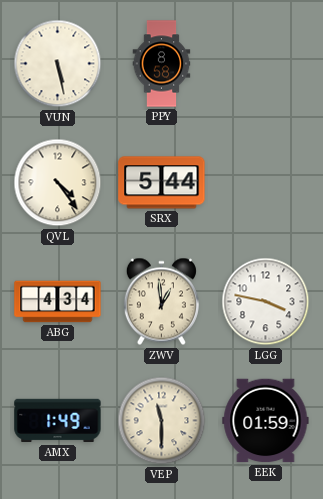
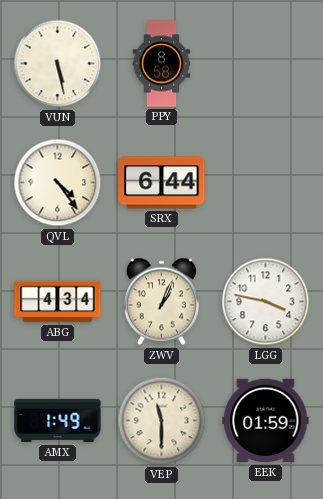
SRX: 5:44 -> 6:44 (162, 183)
ZWV: 12:59 -> 1:04 (161, 302)
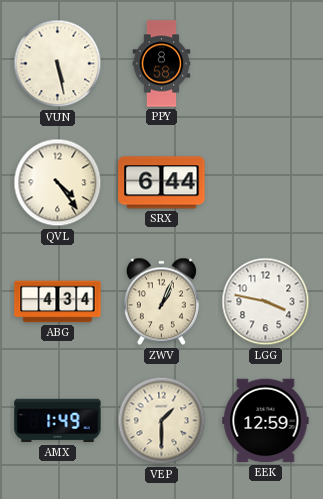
VEP: 11:30 -> 1:30 (162, 421)
EEK: 01:59 -> 12:59 (266, 421)
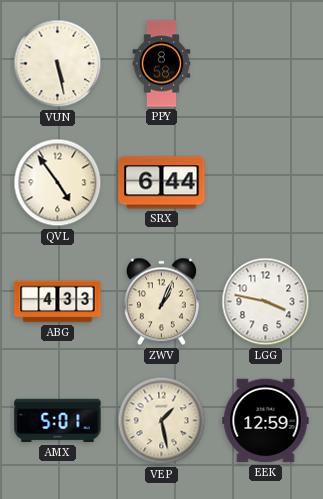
QVL: 4:24 -> 4:54 (58, 183)
ABG: 4:34 -> 4:33 (58, 302)
AMX: 1:49 -> 5:01 (58, 421)
VEP: 1:30 -> 1:28 (162, 421)
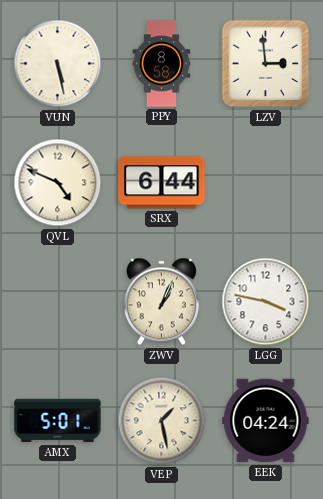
LZV: none -> 2:59 (266, 64)
QVL: 4:54 -> 4:49 (58, 183)
ABG: 4:33 -> none (58, 302)
EEK: 12:59 -> 04:24 (266, 421)
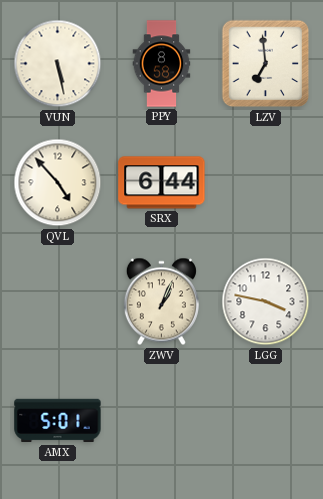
LZV: 2:59 -> 6:59 (266, 64)
QVL: 4:49 -> 4:53 (58, 183)
VEP: 1:28 -> none (162, 421)
EEK: 04:24 -> none (266, 421)
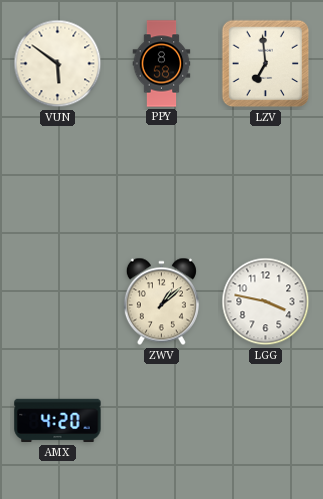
VUN: 5:28 -> 5:51 (58, 64)
QVL: 4:53 -> none (58, 183)
SRX: 6:44 -> none (162, 183)
ZWV: 1:04 -> 1:08 (161, 302)
AMX: 5:01 -> 4:20 (58, 421)
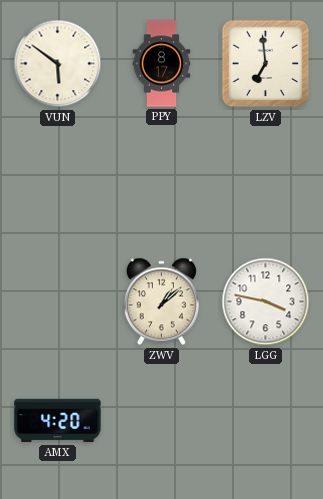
PPY: 8:58 -> 8:17 (162, 64)
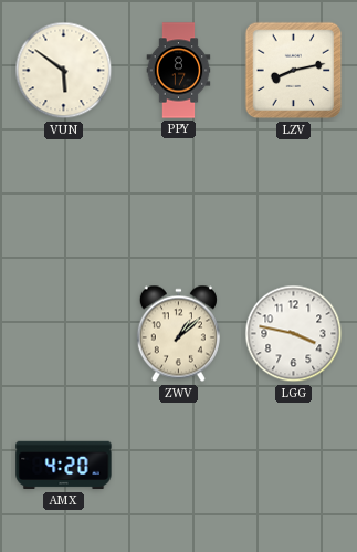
LZV: 6:59 -> 8:13 (294, 71)
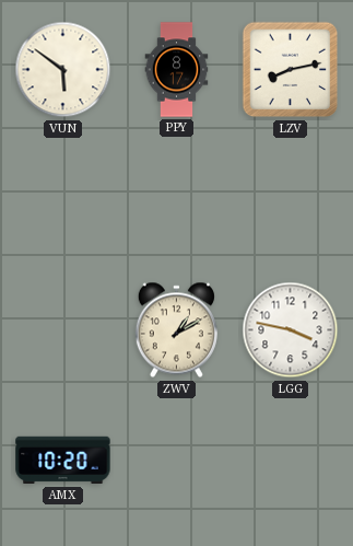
ZWV: 1:08 -> 1:10 (176, 330)
AMX: 4:20 -> 10:20 (63, 461)
